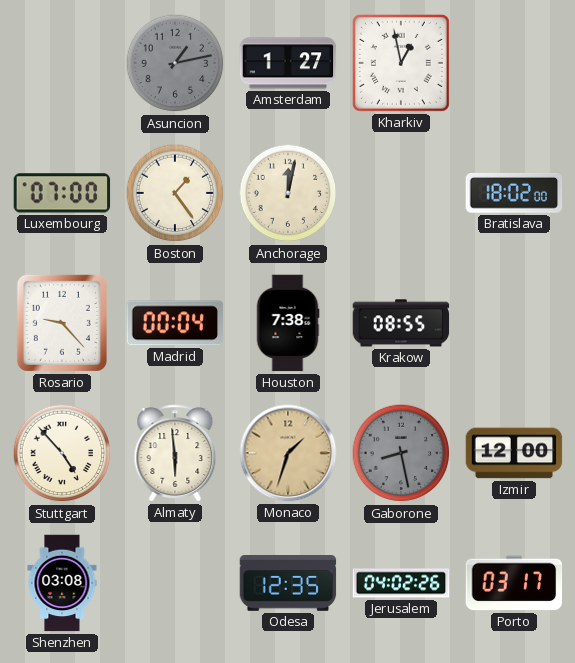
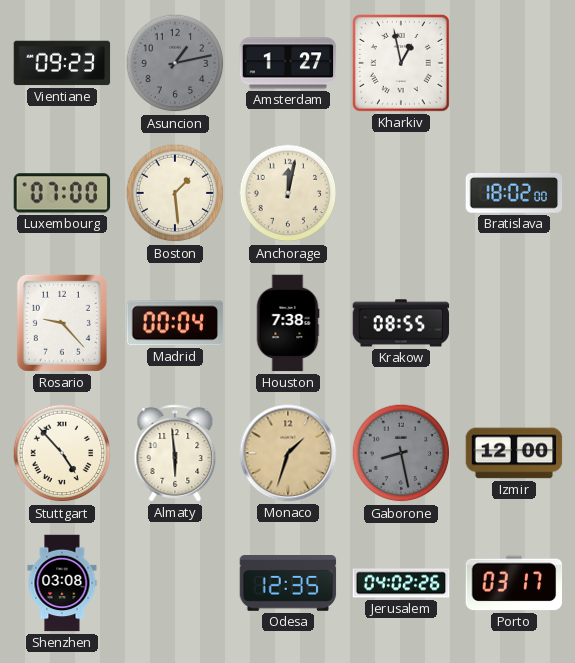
Vientiane: none -> 09:23 (62, 63)
Boston: 1:24 -> 1:29 (175, 193)
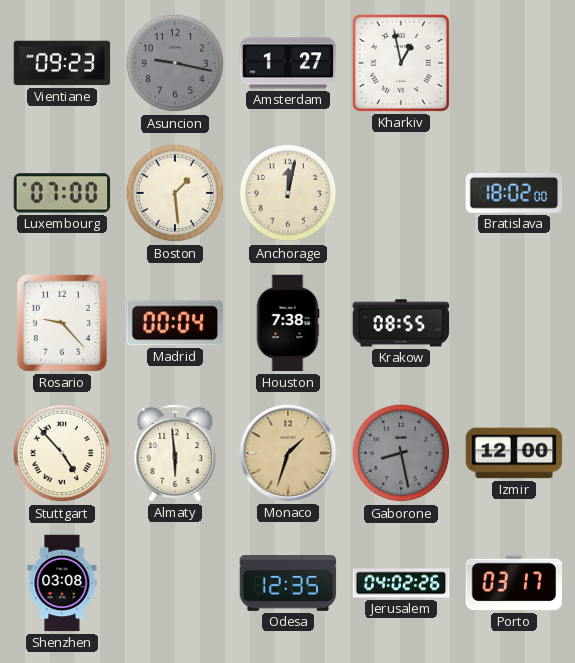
Asuncion: 1:13 -> 9:17 (175, 63)
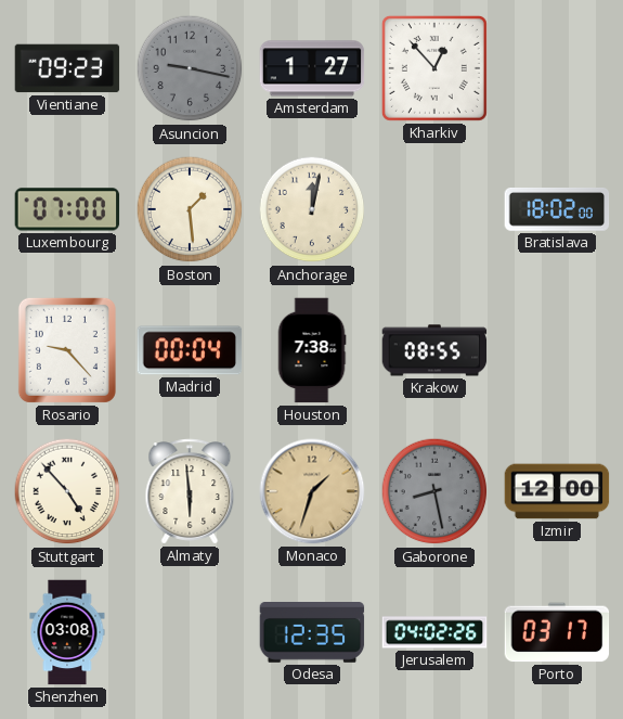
Kharkiv: 12:58 -> 12:53 (434, 68)
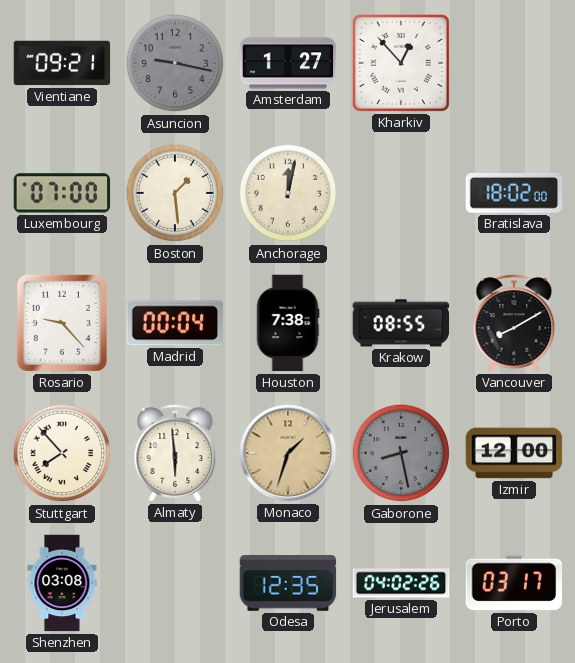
Vientiane: 09:23 -> 09:21 (62, 63)
Vancouver: none -> 8:10 (514, 323)
Stuttgart: 4:53 -> 7:53 (62, 453)
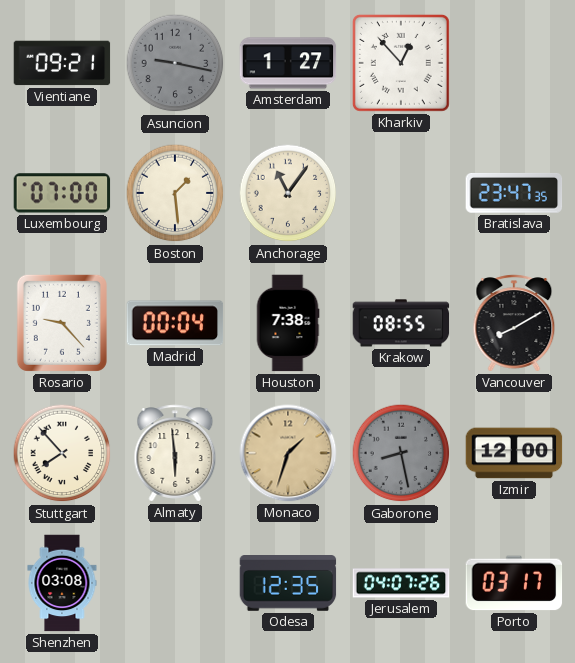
Anchorage: 12:02 -> 11:06 (288, 193)
Bratislava: 18:02 -> 23:47 (514, 194)
Jerusalem: 04:02 -> 04:07 (401, 583)
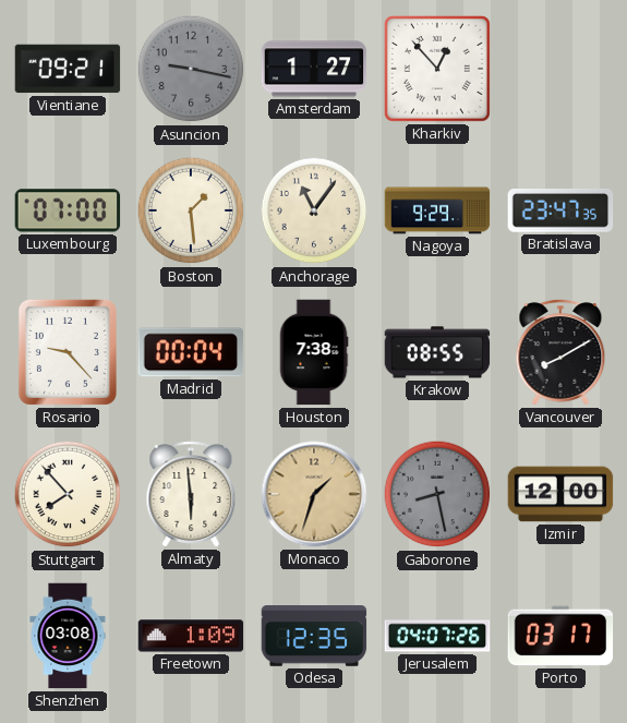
Nagoya: none -> 9:29 (437, 210)
Freetown: none -> 1:09 (191, 636)
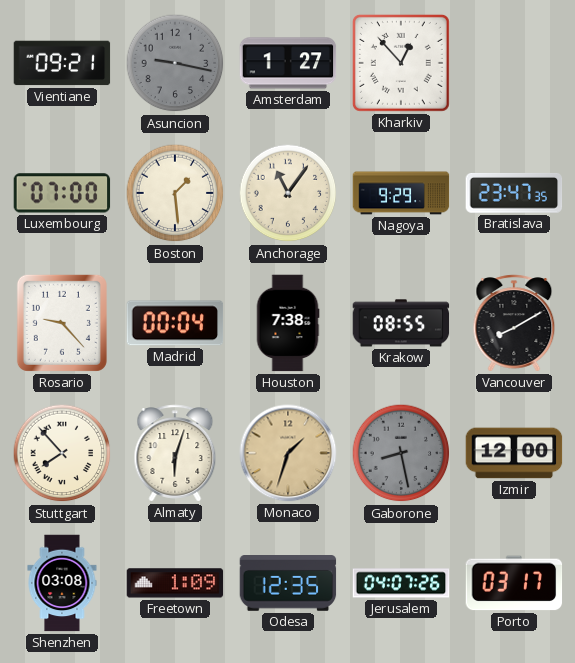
Almaty: 5:59 -> 6:03 (175, 453)
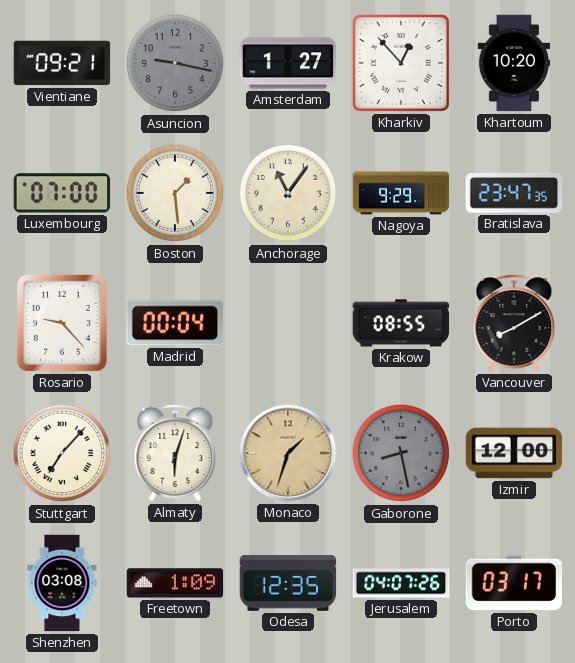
Khartoum: none -> 10:20 (514, 63)
Houston: 7:38 -> none (288, 323)
Stuttgart: 7:53 -> 7:07 (62, 453)
